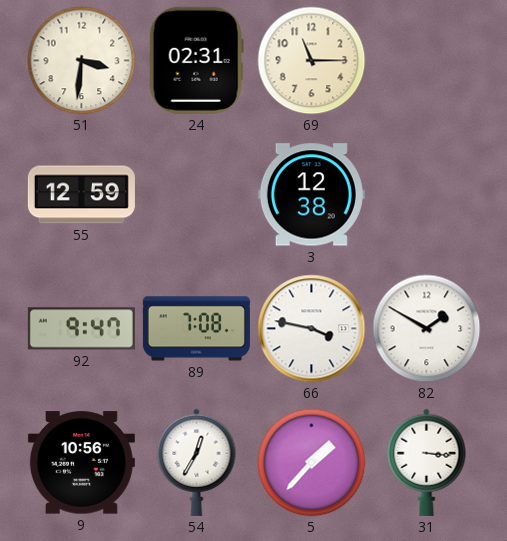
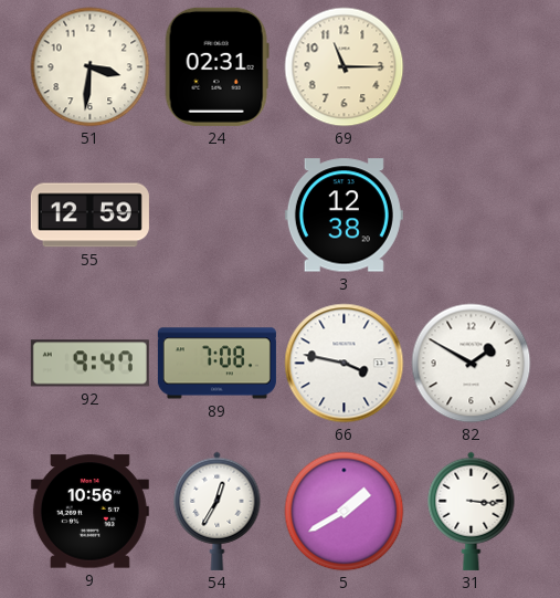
5: 1:37 -> 1:40 (345, 512)
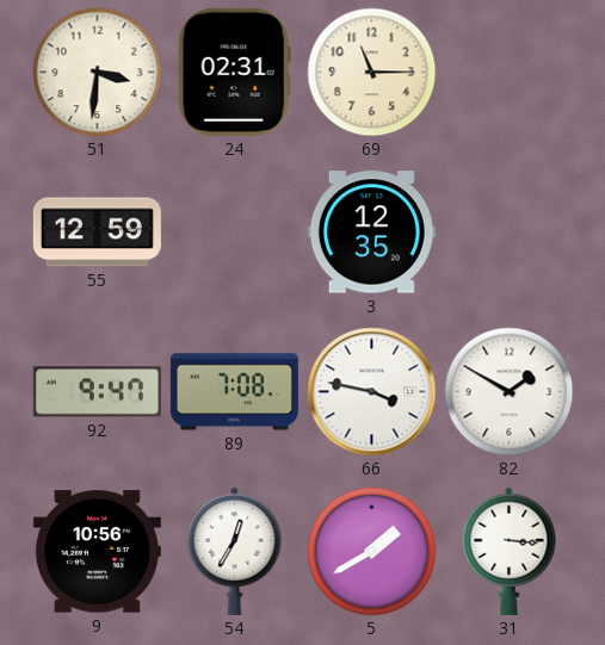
3: 12:38 -> 12:35 (371, 232)
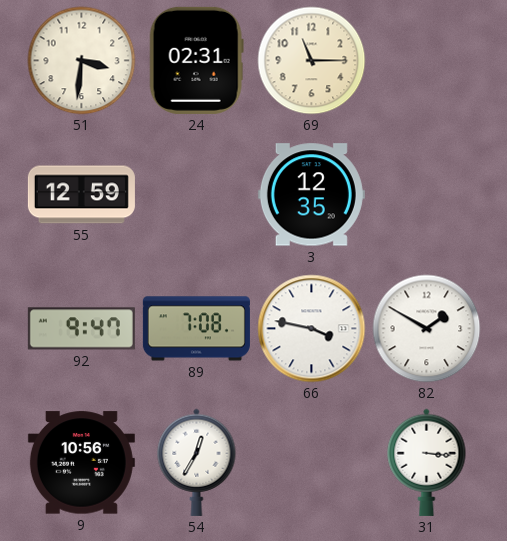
5: 1:40 -> none (372, 552)
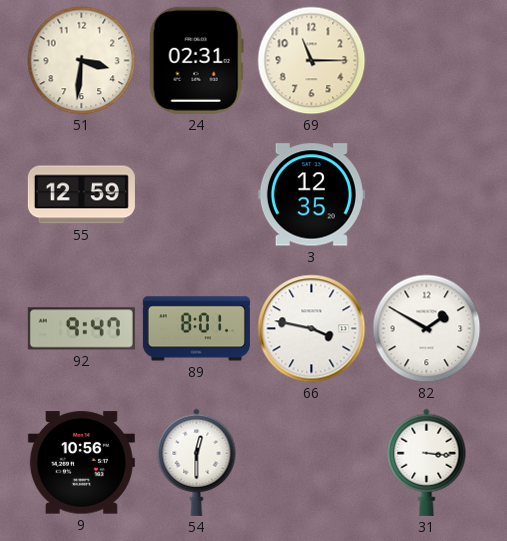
89: 7:08 -> 8:01 (196, 329)
54: 12:35 -> 12:30 (197, 462)
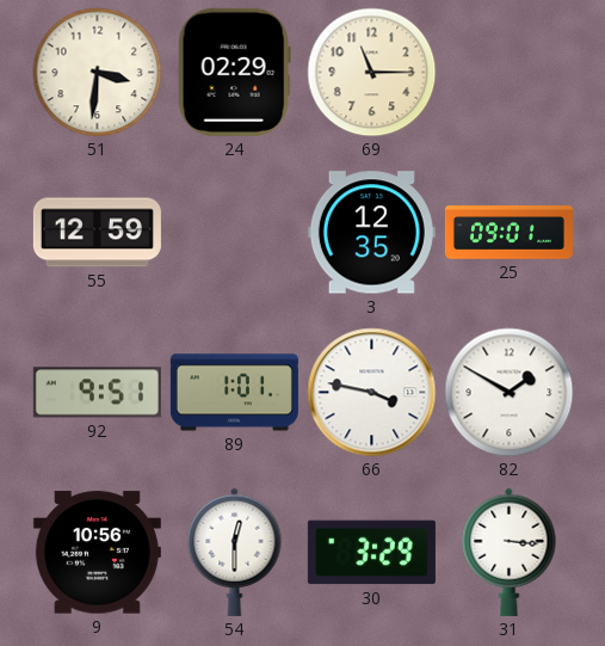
24: 02:31 -> 02:29 (234, 72)
25: none -> 09:01 (508, 233)
92: 9:47 -> 9:51 (97, 393)
89: 8:01 -> 1:01 (234, 393)
30: none -> 3:29 (371, 553)
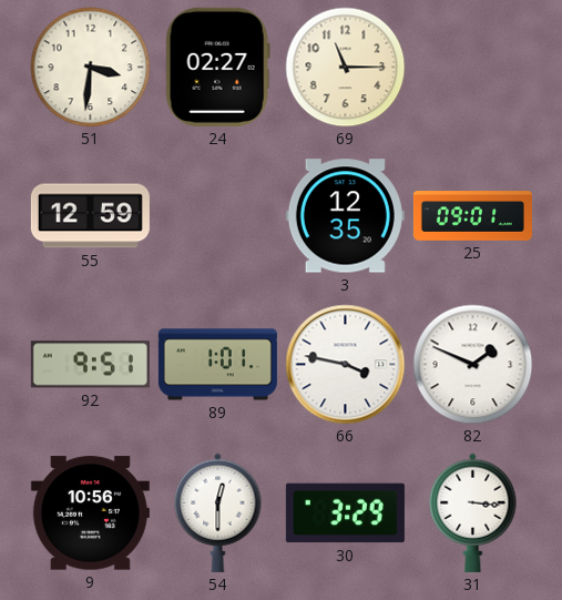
24: 02:29 -> 02:27 (217, 67)
82: 1:50 -> 1:49 (473, 365)
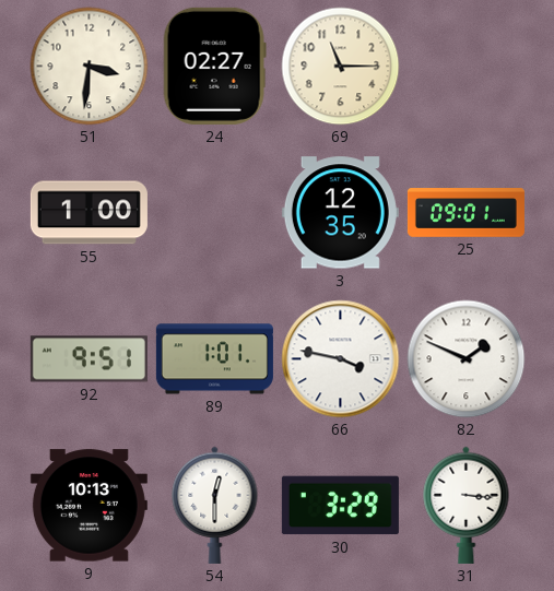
55: 12:59 -> 1:00 (89, 213)
9: 10:56 -> 10:13 (89, 506)
